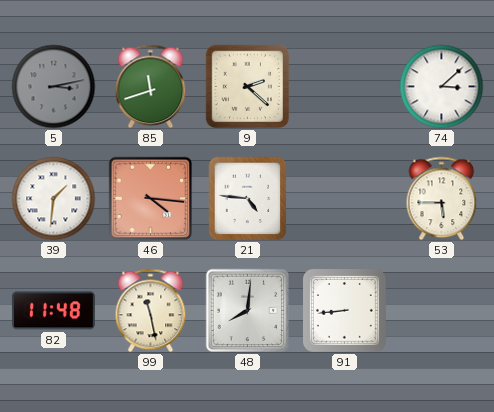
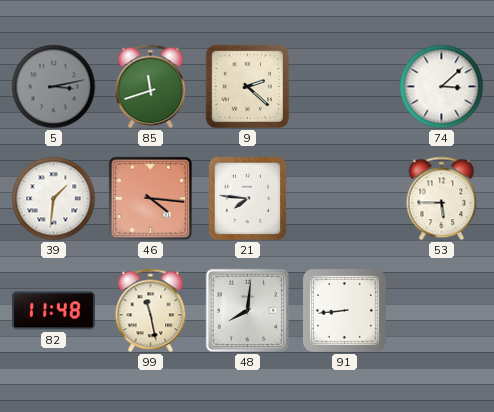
21: 4:46 -> 7:46 (248, 199)
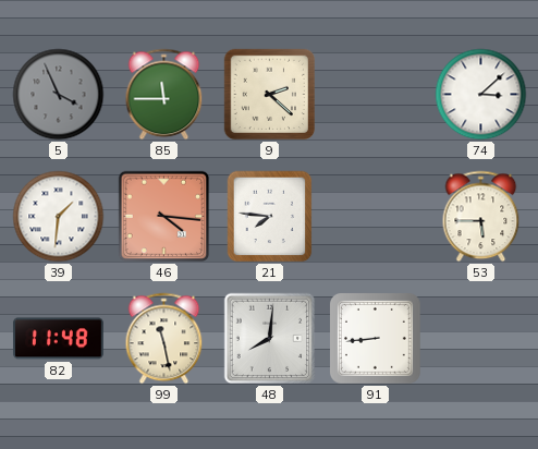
5: 3:13 -> 3:56 (59, 95)
85: 11:42 -> 11:45 (164, 95)
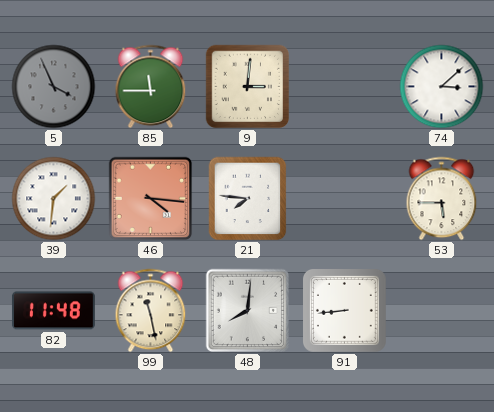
9: 2:22 -> 3:01 (248, 87)
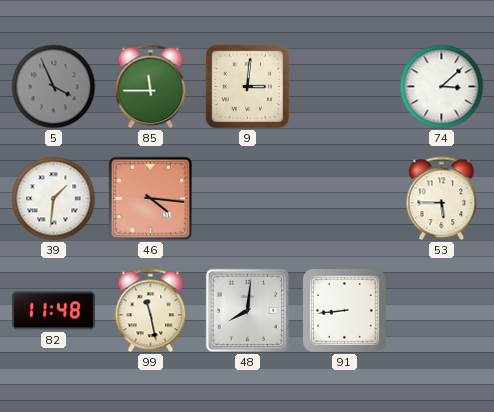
21: 7:46 -> none (248, 199)
